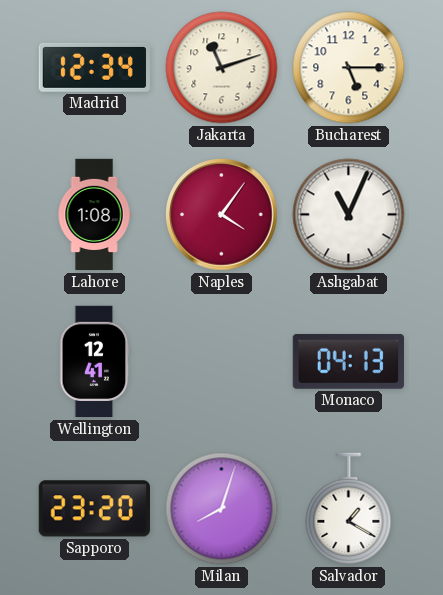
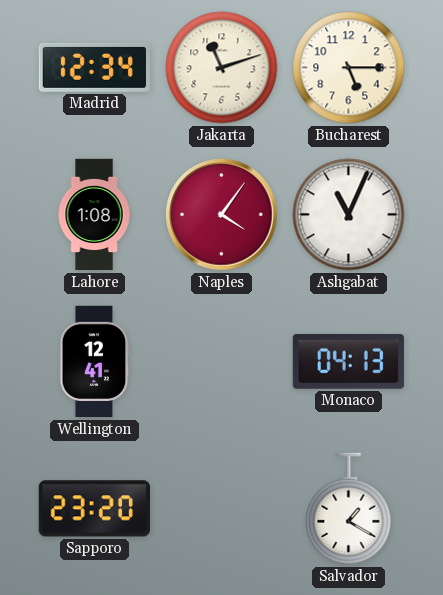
Milan: 8:03 -> none (222, 509)
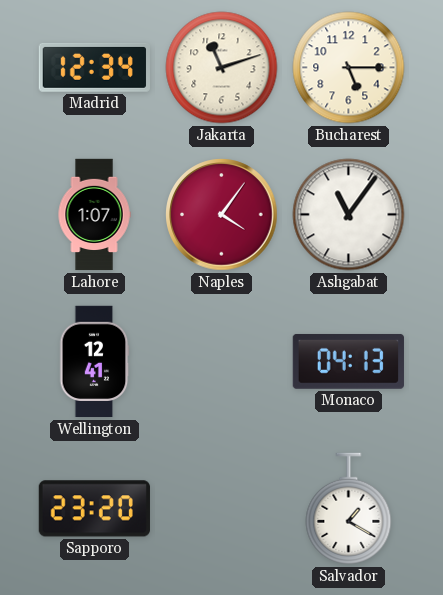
Lahore: 1:08 -> 1:07 (94, 215)
Ashgabat: 11:04 -> 11:06 (349, 215)
